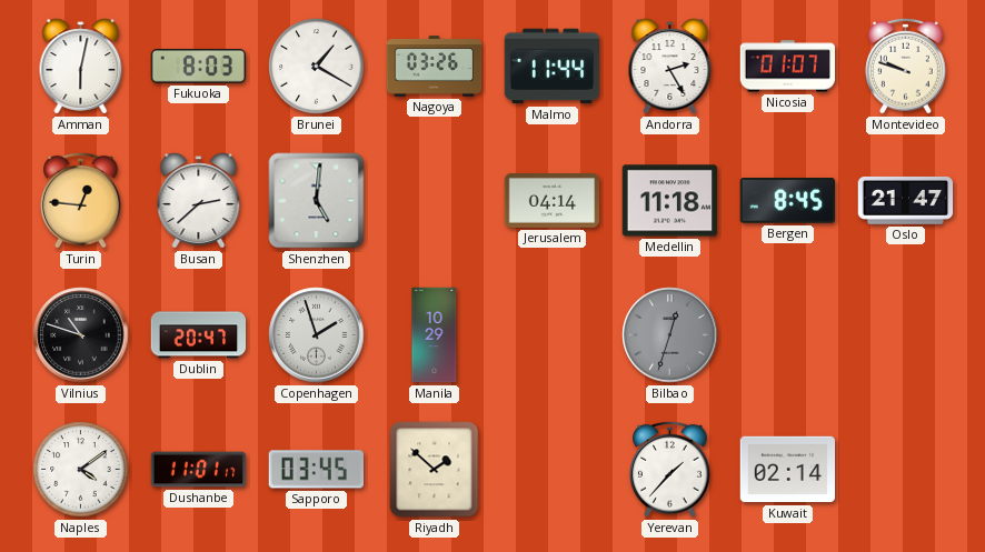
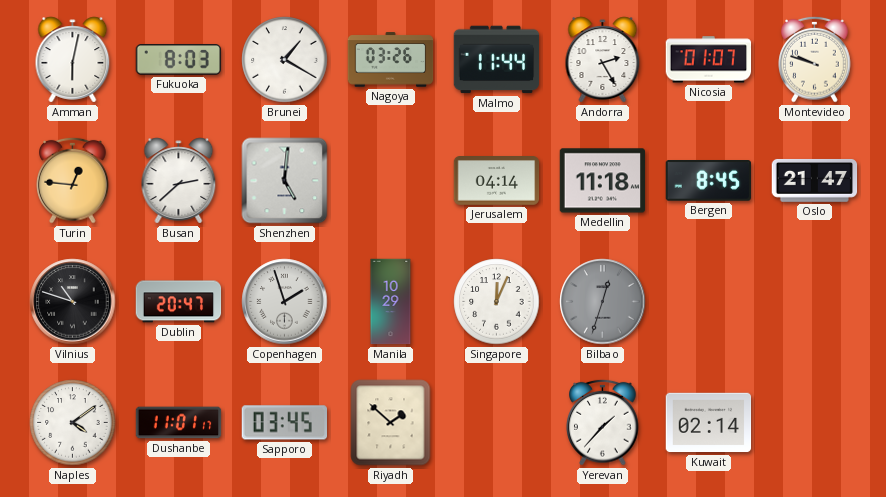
Singapore: none -> 12:04 (497, 302)
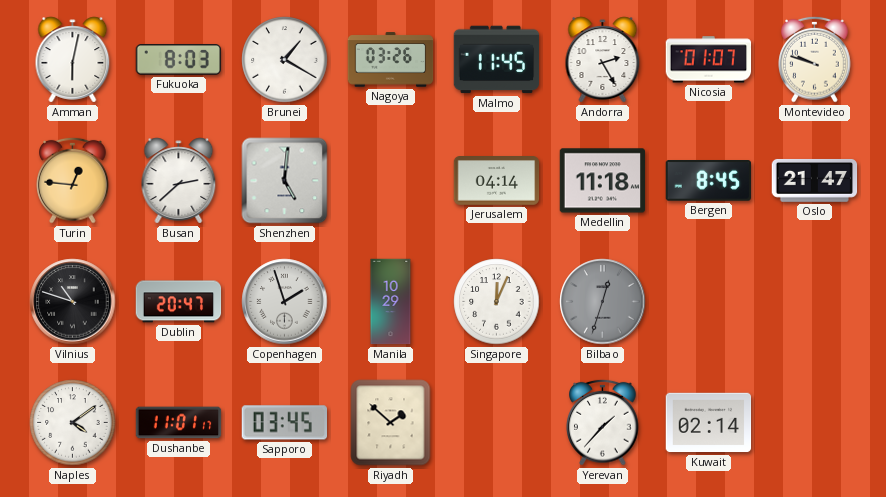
Malmo: 11:44 -> 11:45 (497, 60)
